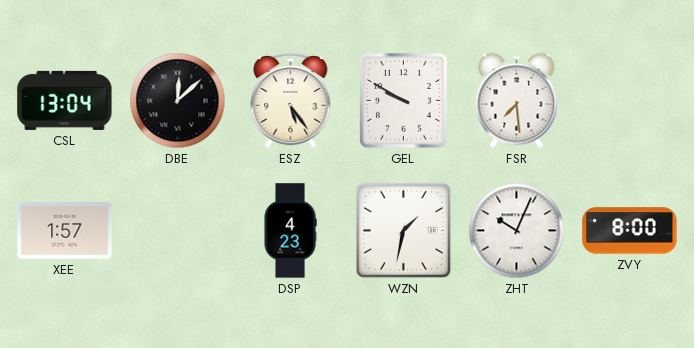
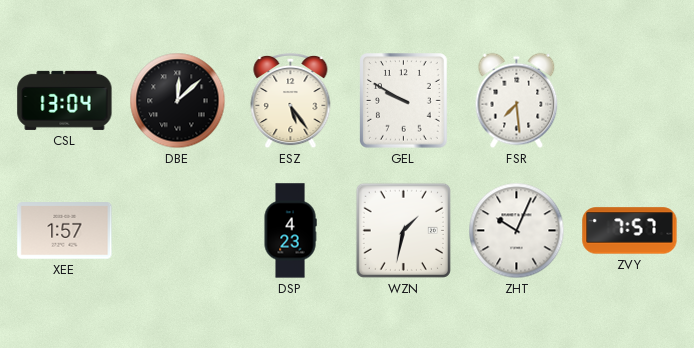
ZVY: 8:00 -> 7:57 (630, 231)
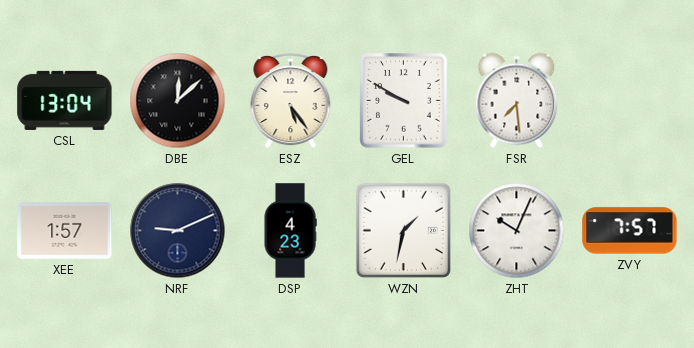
NRF: none -> 9:11 (178, 231)
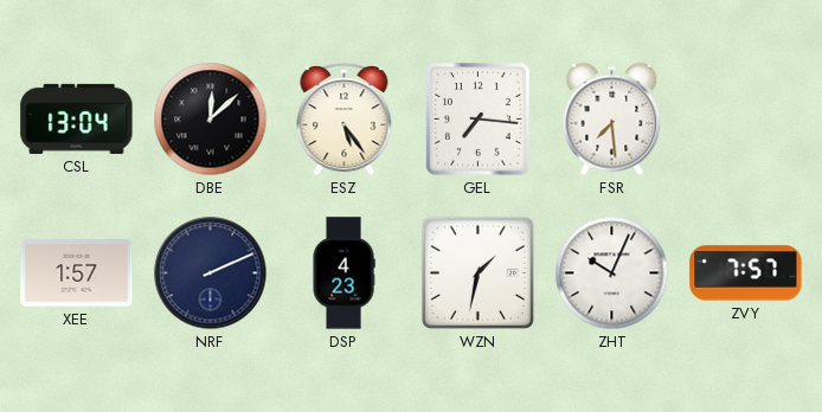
GEL: 9:50 -> 7:16 (479, 120)
NRF: 9:11 -> 2:11 (211, 273)
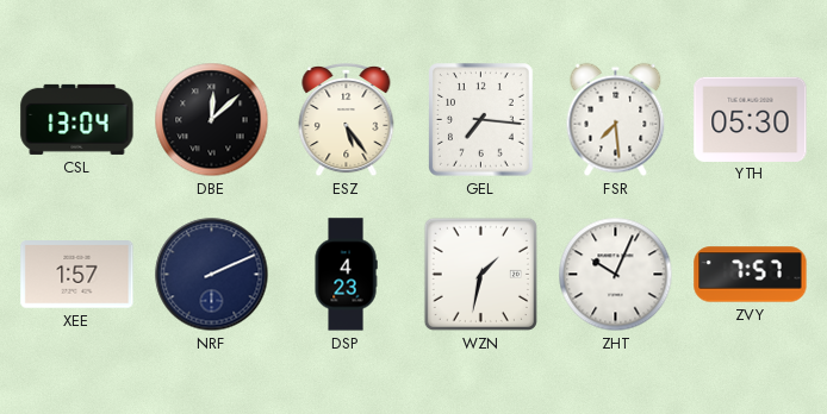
YTH: none -> 05:30 (751, 119)
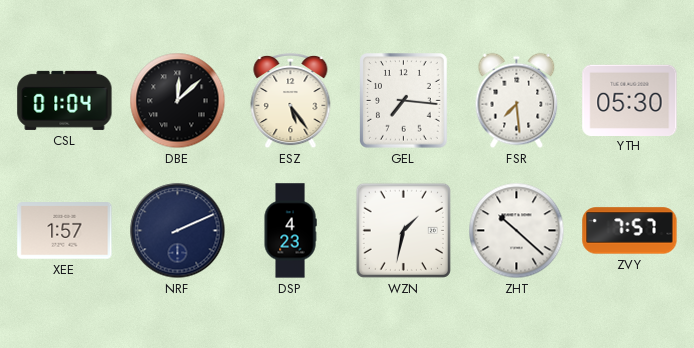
CSL: 13:04 -> 01:04 (65, 100)
ZHT: 10:04 -> 10:22 (517, 231)
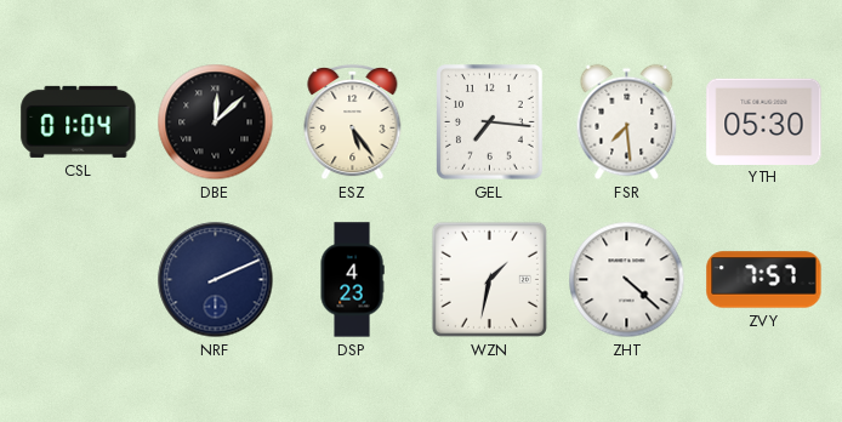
XEE: 1:57 -> none (65, 231)
ZHT: 10:22 -> 4:22 (627, 280)
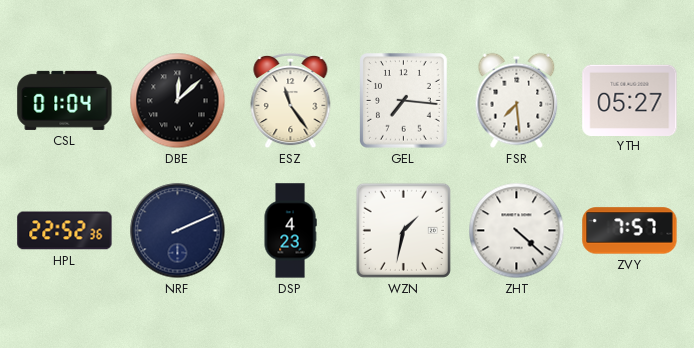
ESZ: 5:24 -> 11:24 (291, 101)
YTH: 05:30 -> 05:27 (630, 100)
HPL: none -> 22:52 (65, 231)
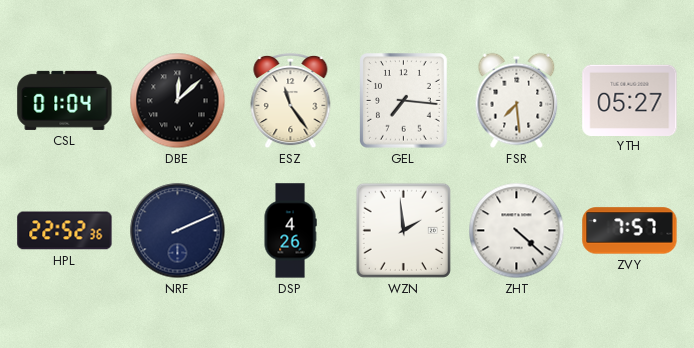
DSP: 4:23 -> 4:26 (290, 231)
WZN: 1:32 -> 1:59 (403, 230)
